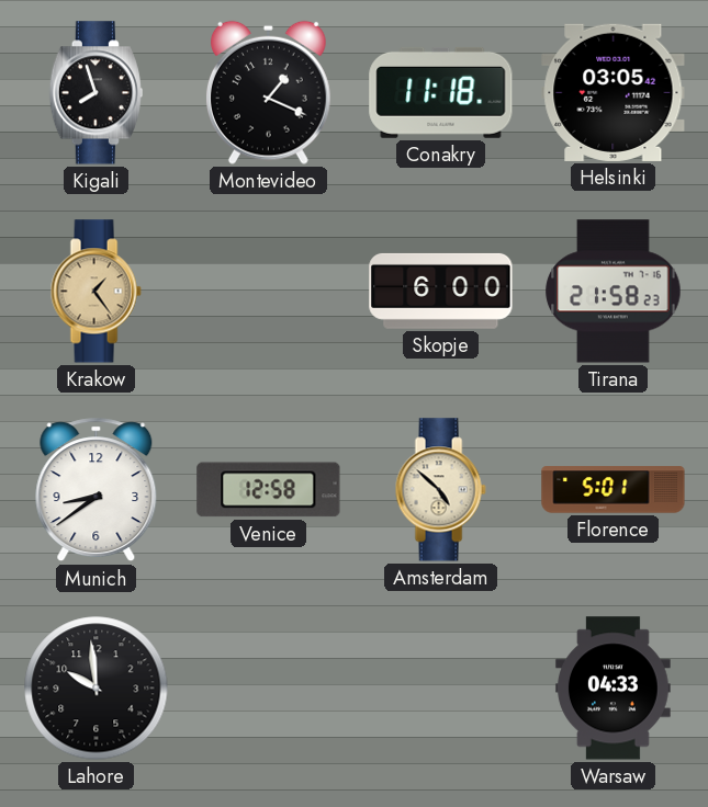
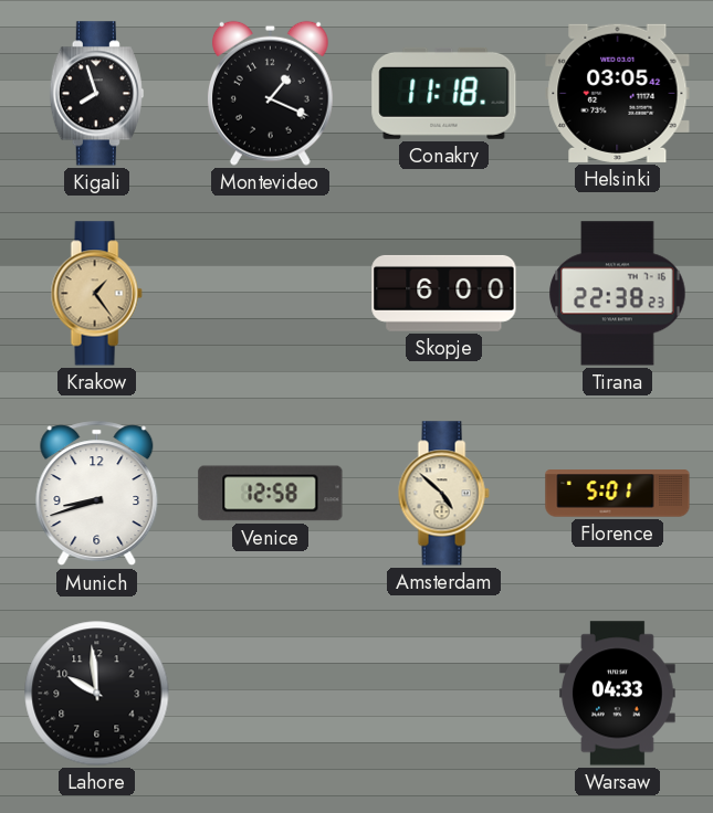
Tirana: 21:58 -> 22:38 (618, 294)
Munich: 8:39 -> 8:42 (97, 494)
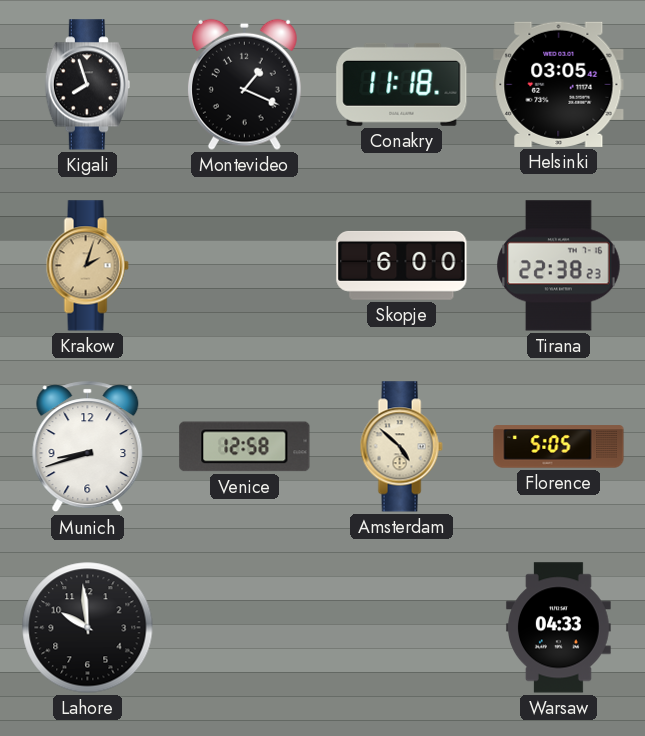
Krakow: 1:24 -> 2:03 (87, 266)
Florence: 5:01 -> 5:05 (559, 447)
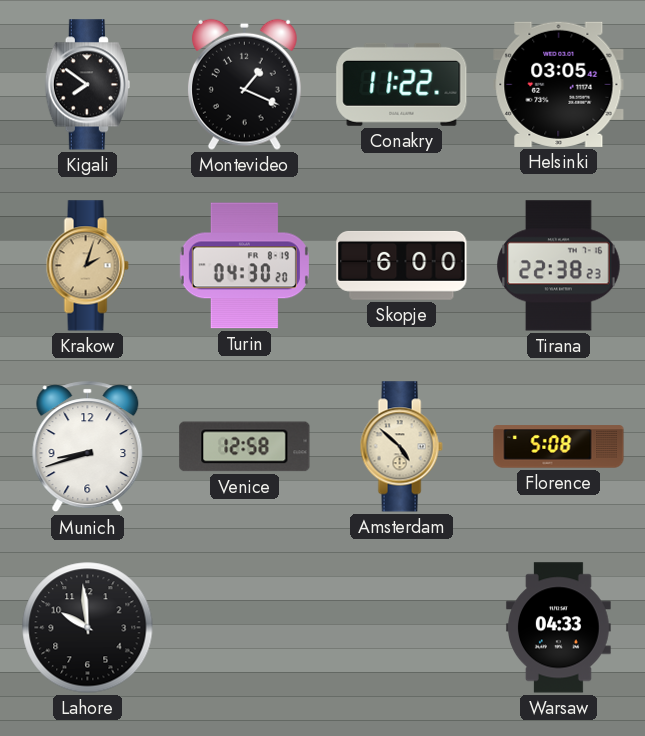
Kigali: 7:57 -> 7:51 (87, 85)
Conakry: 11:18 -> 11:22 (402, 84)
Turin: none -> 04:30 (244, 266)
Florence: 5:05 -> 5:08 (559, 447)
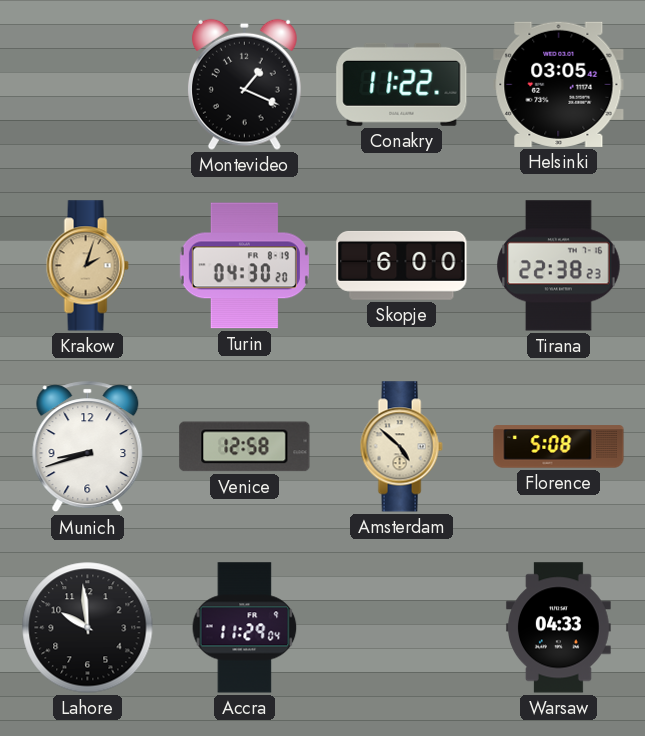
Kigali: 7:51 -> none (87, 85)
Accra: none -> 11:29 (245, 628)
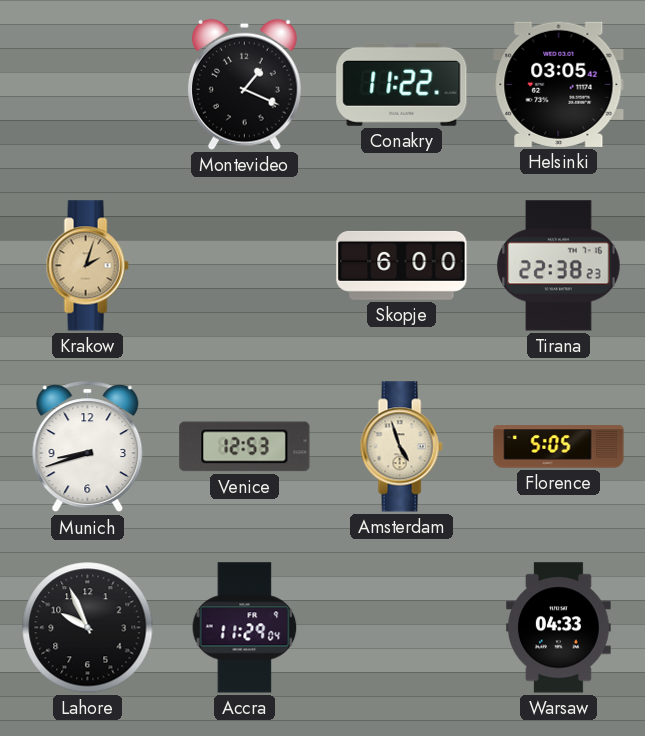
Turin: 04:30 -> none (244, 266)
Venice: 12:58 -> 12:53 (245, 447)
Amsterdam: 4:52 -> 4:57 (401, 447)
Florence: 5:08 -> 5:05 (559, 447)
Lahore: 9:59 -> 9:56 (88, 628)
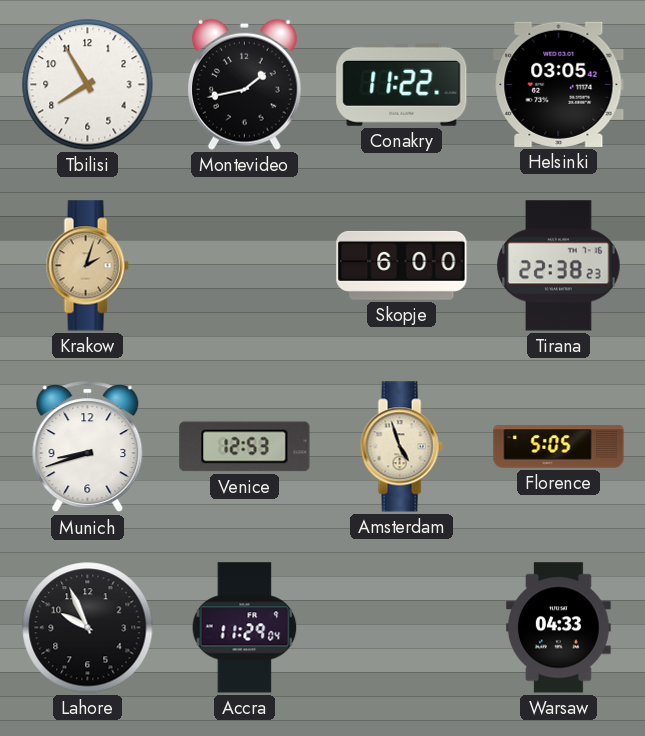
Tbilisi: none -> 7:55 (88, 85)
Montevideo: 1:19 -> 1:43 (244, 84)
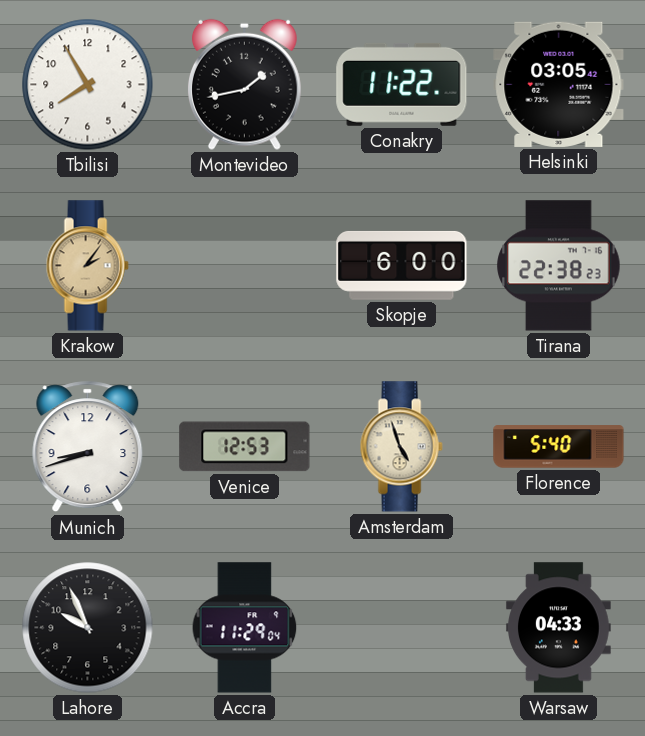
Krakow: 2:03 -> 2:06 (87, 266)
Florence: 5:05 -> 5:40 (559, 447)
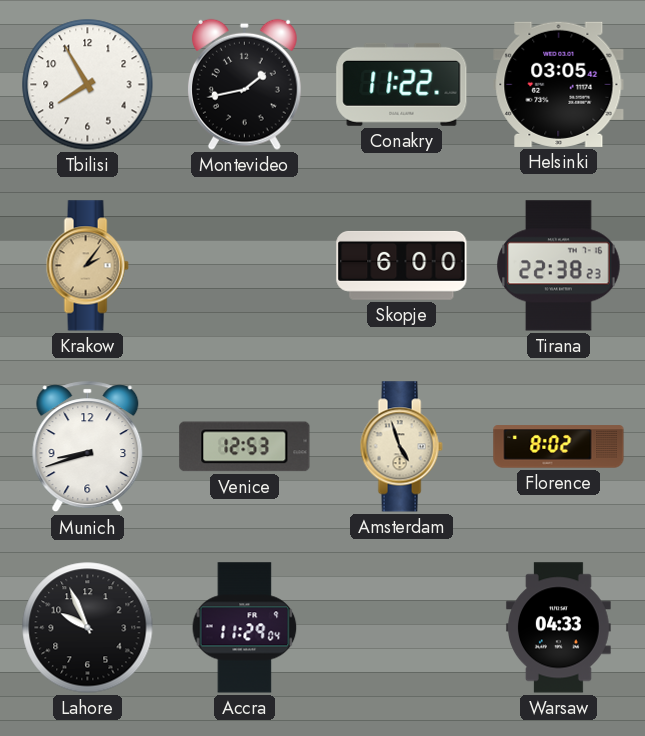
Florence: 5:40 -> 8:02 (559, 447)
